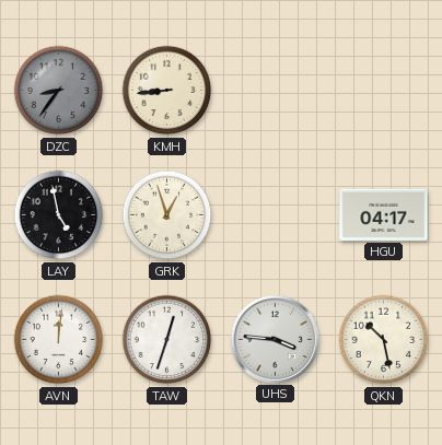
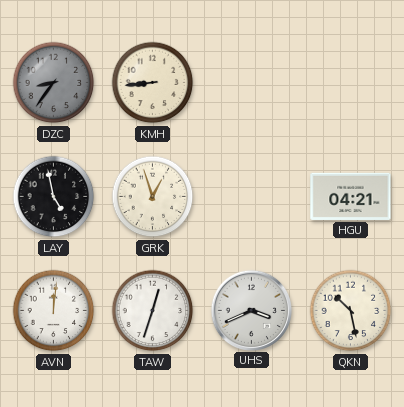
HGU: 04:17 -> 04:21 (351, 196)
UHS: 3:46 -> 3:41 (251, 310)
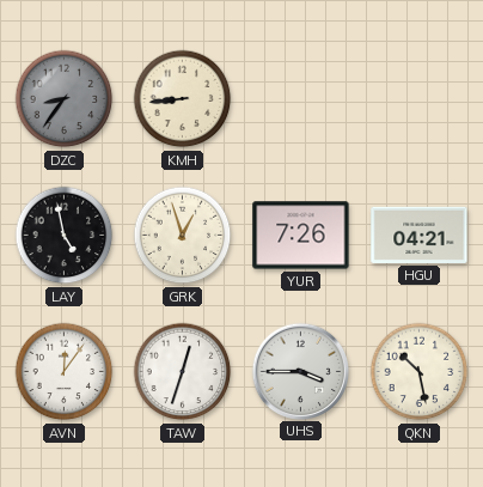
YUR: none -> 7:26 (301, 236)
AVN: 12:01 -> 12:06 (65, 372)
UHS: 3:41 -> 3:45 (300, 371)
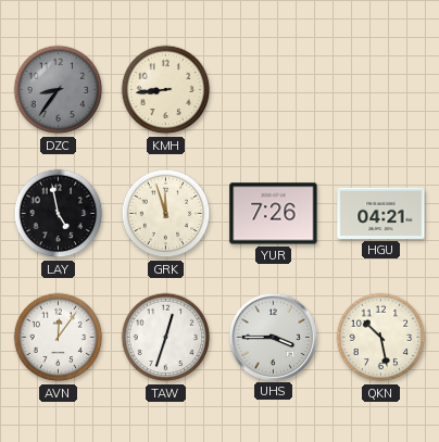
GRK: 12:57 -> 11:57 (166, 214)
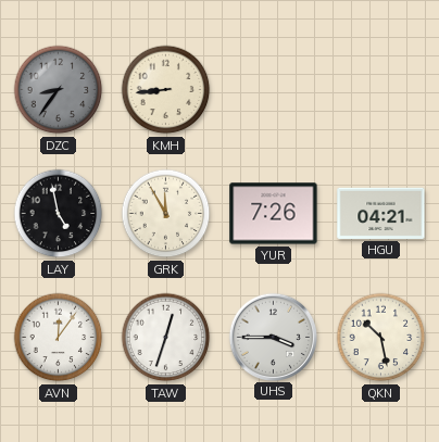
GRK: 11:57 -> 11:55 (166, 214)
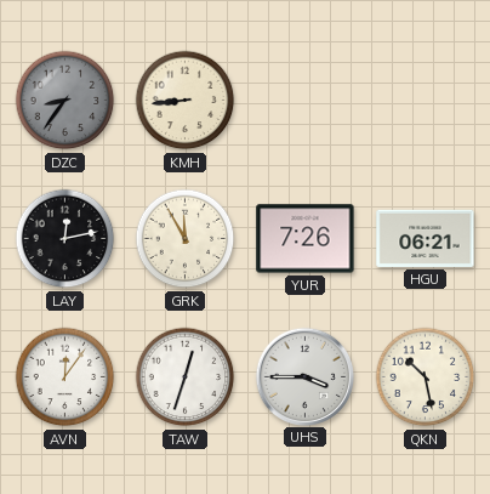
LAY: 4:58 -> 12:13 (65, 239)
HGU: 04:21 -> 06:21 (426, 238)
